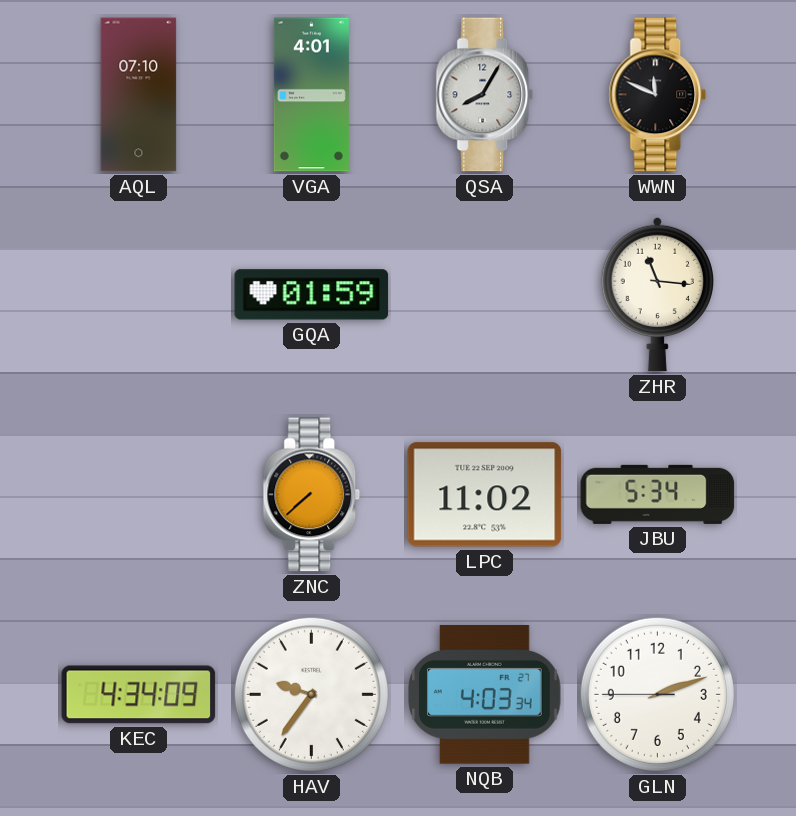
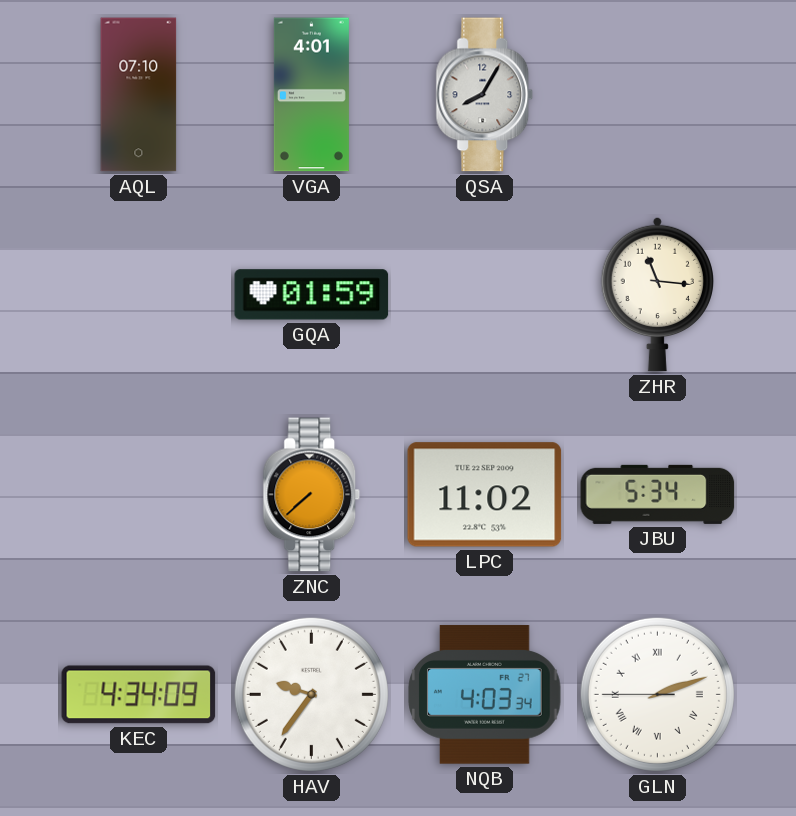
WWN: 11:49 -> none (658, 95)
GLN numerals: Arabic -> Roman (657, 694)
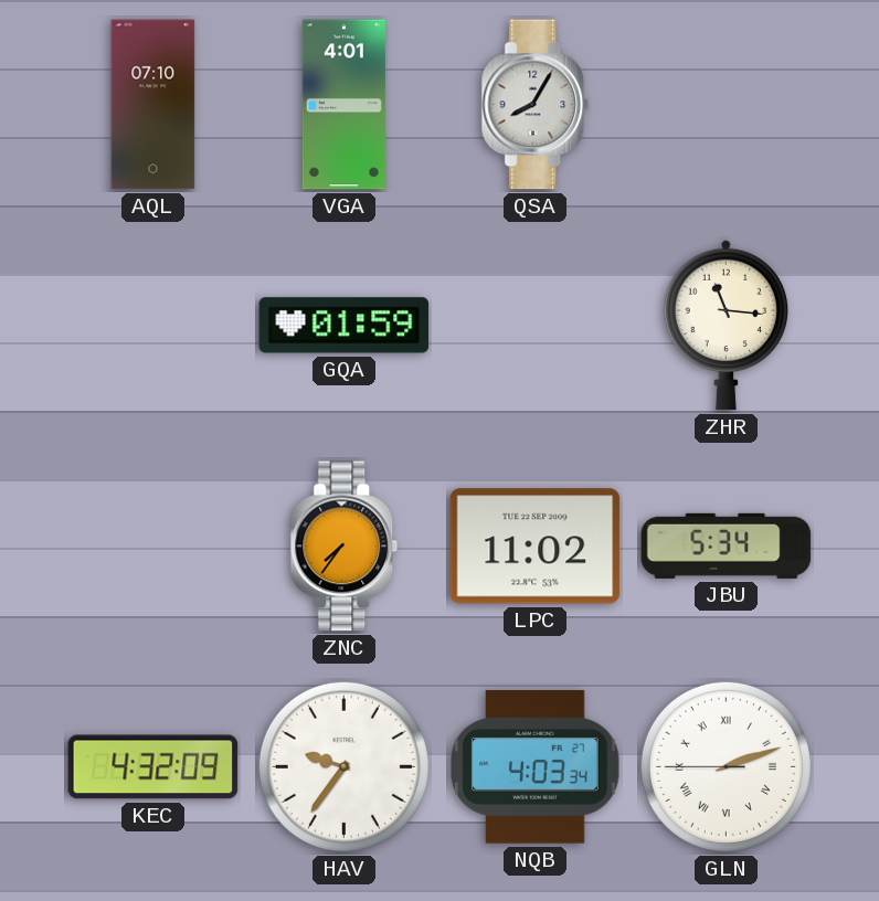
ZNC: 7:38 -> 7:36 (345, 547)
KEC: 4:34 -> 4:32 (153, 767)
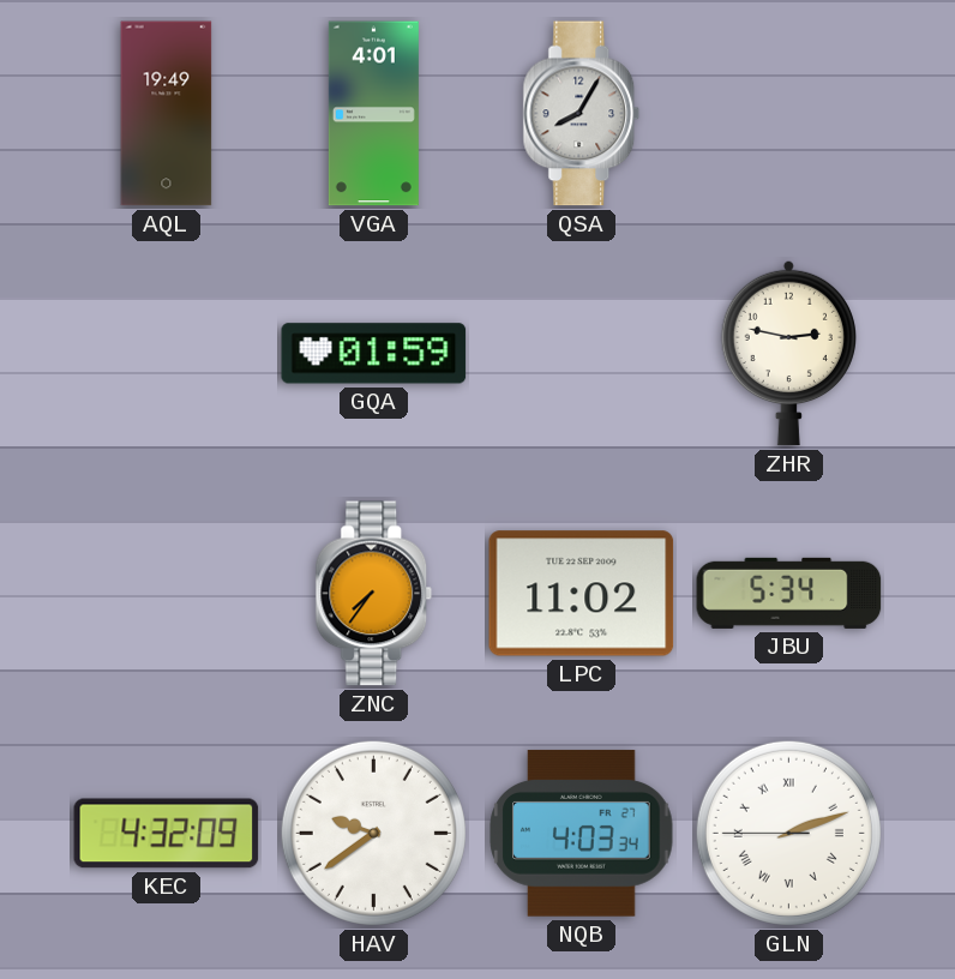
AQL: 07:10 -> 19:49 (167, 114)
ZHR: 11:16 -> 2:47 (788, 353)
HAV: 9:36 -> 9:39 (373, 833)
